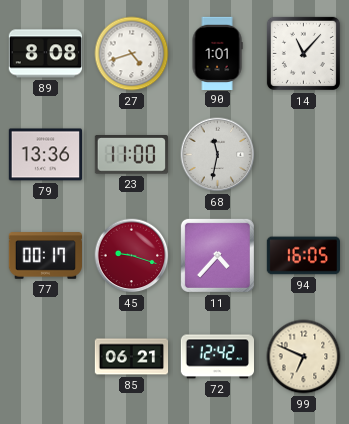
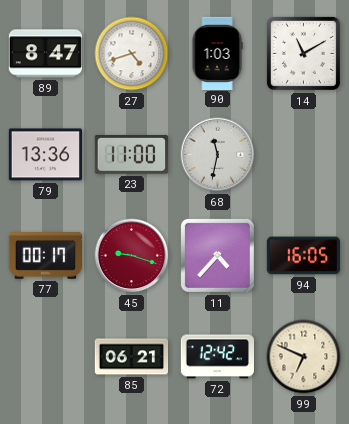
89: 8:08 -> 8:47 (45, 54)
90: 1:01 -> 1:03 (217, 53)
14: 11:07 -> 11:10 (303, 53)
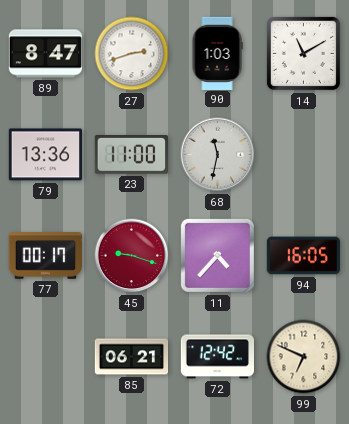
27: 4:42 -> 2:42 (132, 54)
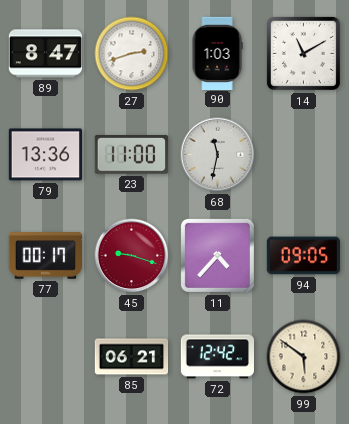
94: 16:05 -> 09:05 (303, 256)
99: 6:49 -> 5:51 (304, 357)
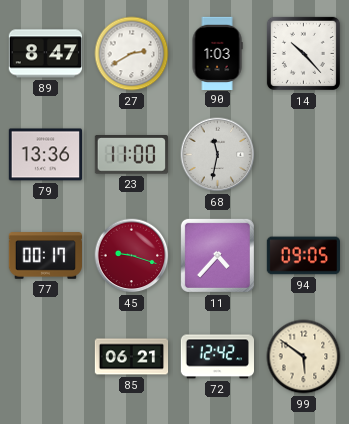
27: 2:42 -> 2:40 (132, 54)
14: 11:10 -> 10:23 (303, 53)
